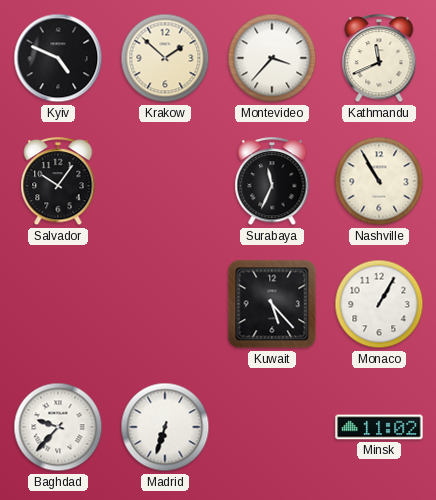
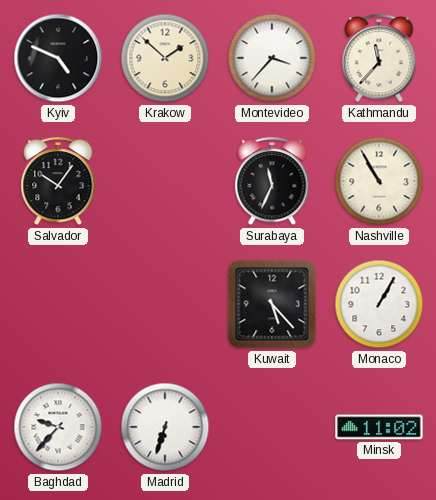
Kathmandu: 11:41 -> 11:37 (379, 59)
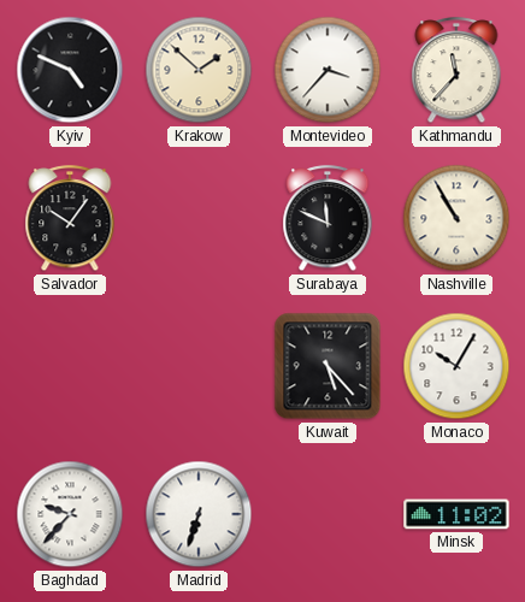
Surabaya: 11:34 -> 11:49 (328, 219)
Monaco: 1:05 -> 10:05 (456, 366)
